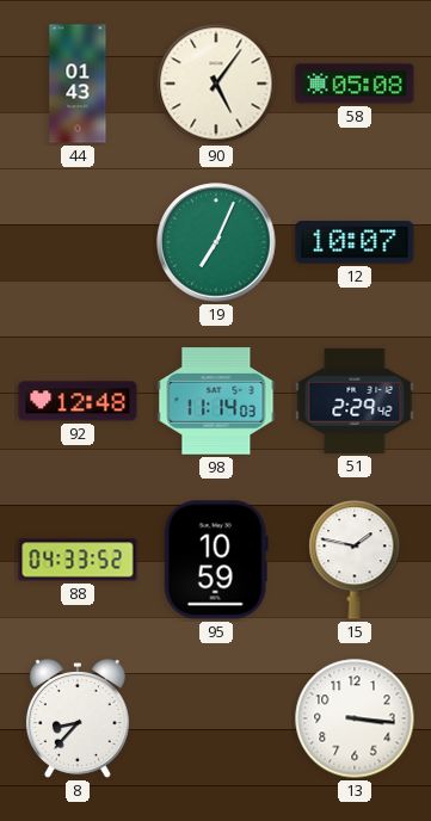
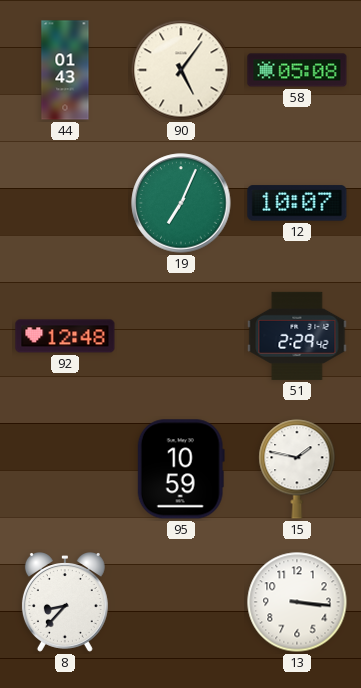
98: 11:14 -> none (216, 401)
88: 04:33 -> none (78, 560)
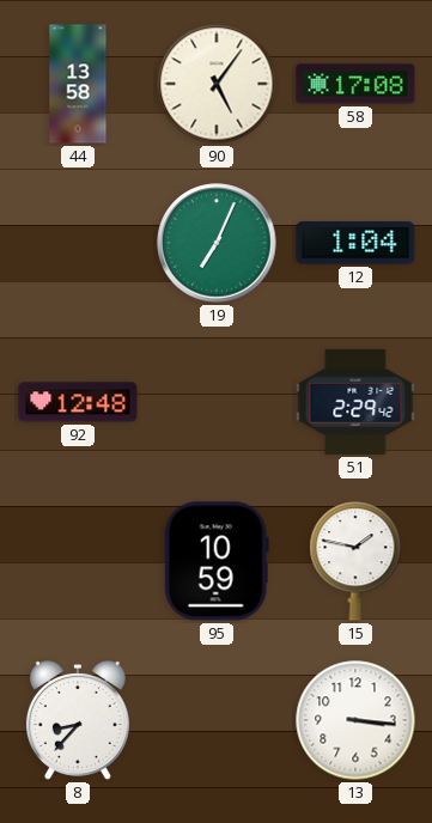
44: 01:43 -> 13:58 (78, 84)
58: 05:08 -> 17:08 (355, 84)
12: 10:07 -> 1:04 (355, 243)
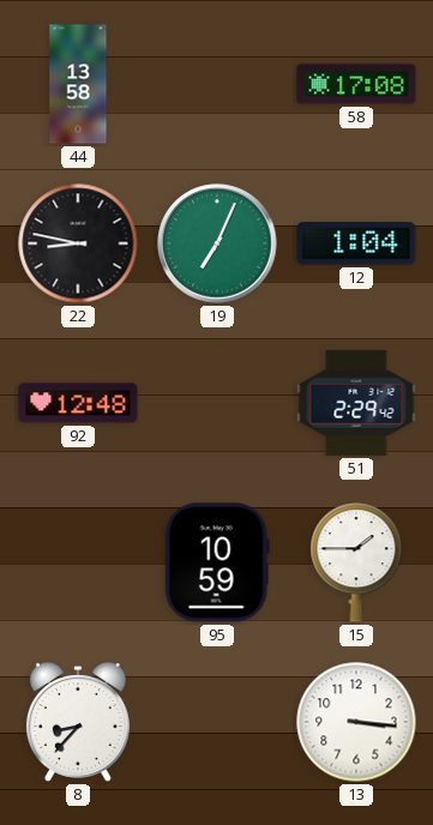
90: 5:06 -> none (217, 84)
22: none -> 8:47 (78, 243)
15: 1:47 -> 1:45 (356, 562)
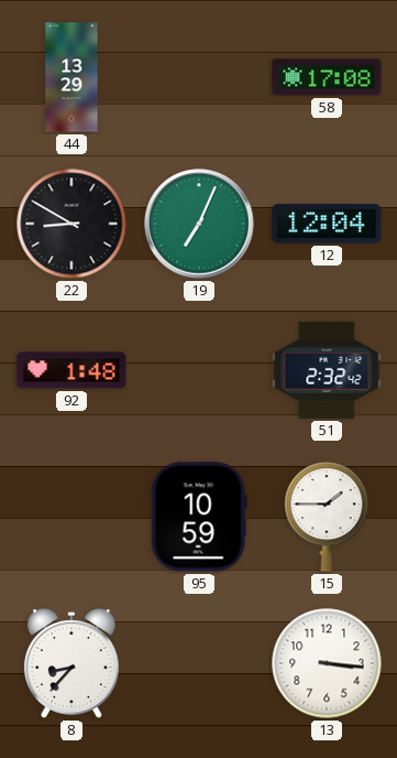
44: 13:58 -> 13:29 (71, 77)
22: 8:47 -> 8:50 (71, 224)
12: 1:04 -> 12:04 (327, 224)
92: 12:48 -> 1:48 (71, 370)
51: 2:29 -> 2:32 (327, 370)
